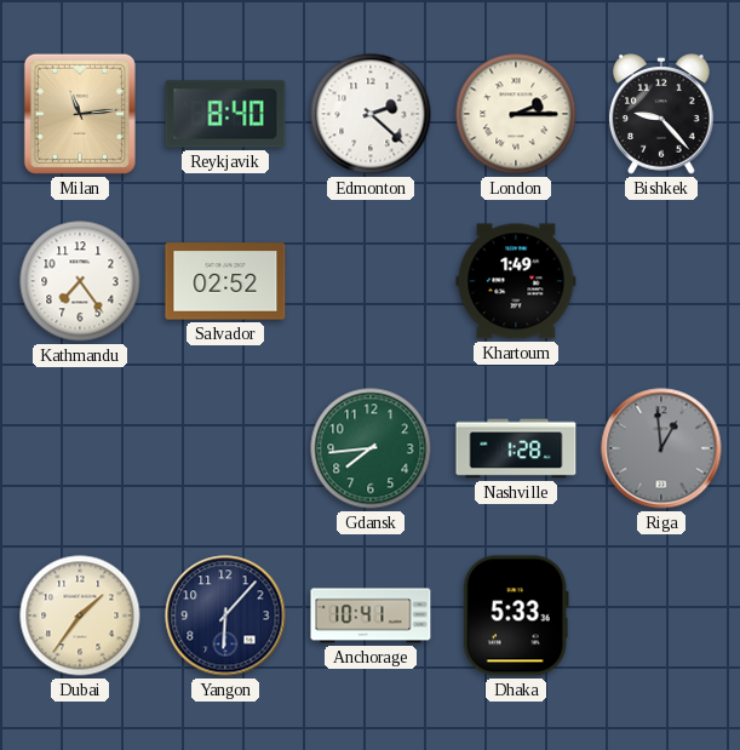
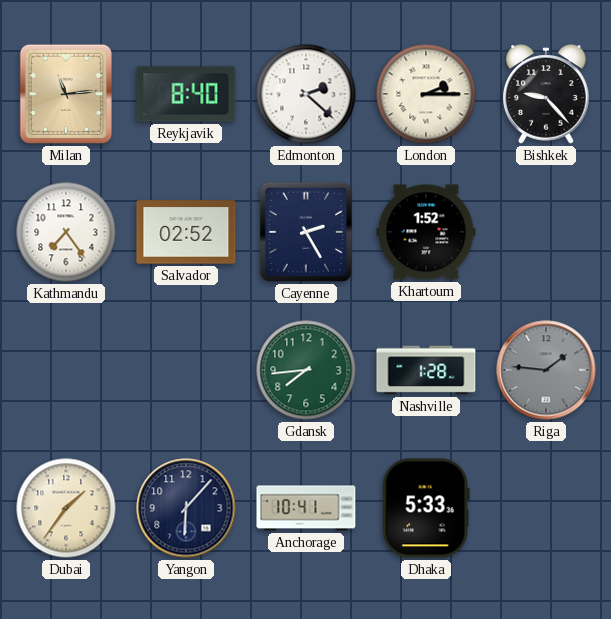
Cayenne: none -> 2:25 (306, 232)
Khartoum: 1:49 -> 1:52 (426, 232)
Riga: 12:59 -> 1:46 (546, 370)
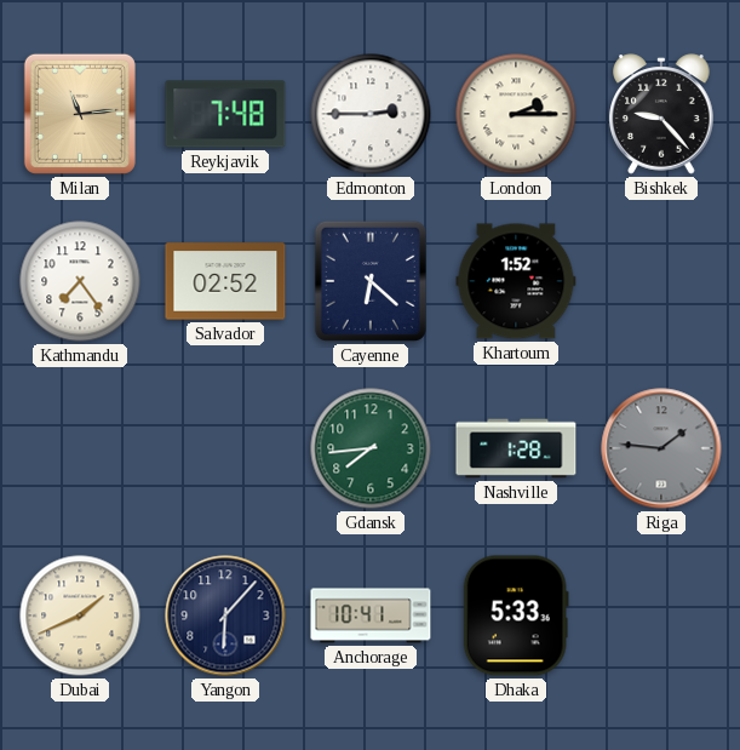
Reykjavik: 8:40 -> 7:48 (225, 114)
Edmonton: 2:22 -> 2:45 (371, 114)
Cayenne: 2:25 -> 6:22 (371, 281)
Dubai: 1:36 -> 1:41 (80, 616)
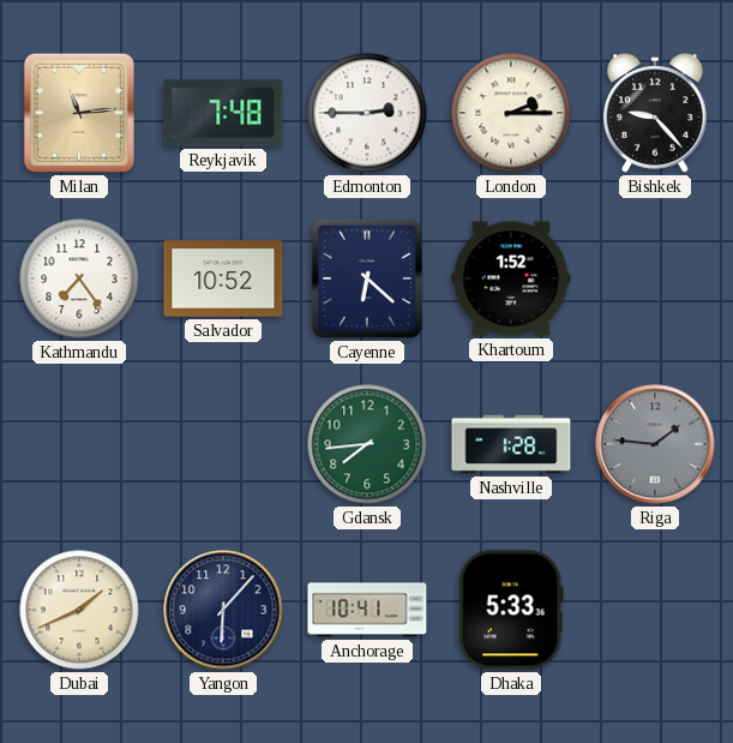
Salvador: 02:52 -> 10:52 (223, 278)
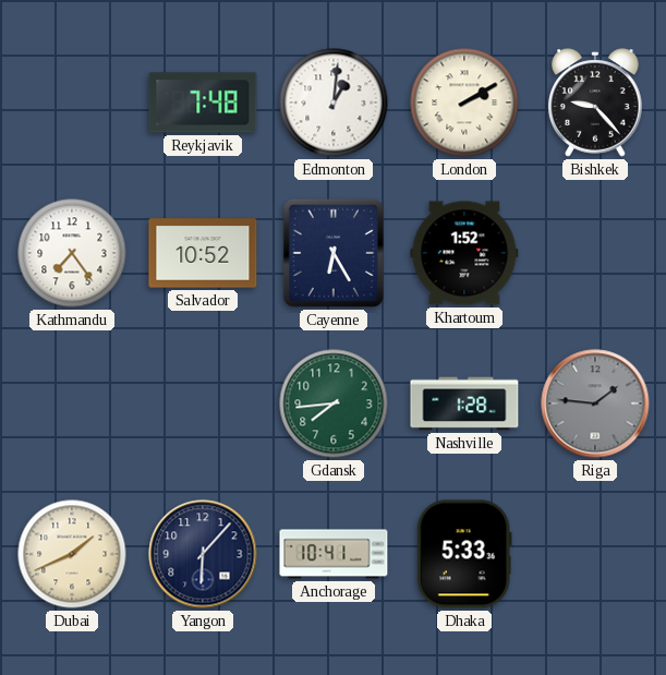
Milan: 11:14 -> none (79, 113)
Edmonton: 2:45 -> 1:01 (334, 103)
London: 2:15 -> 2:10 (464, 103)
Cayenne: 6:22 -> 6:25 (334, 253)
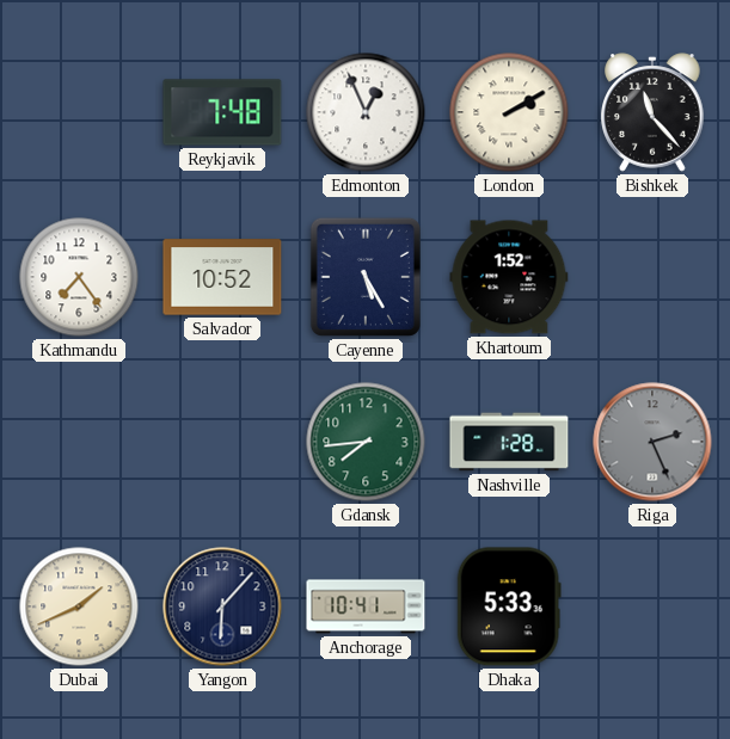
Edmonton: 1:01 -> 12:56 (366, 112)
Bishkek: 9:23 -> 11:23 (652, 112)
Cayenne: 6:25 -> 5:25 (366, 277)
Riga: 1:46 -> 2:26 (652, 442)
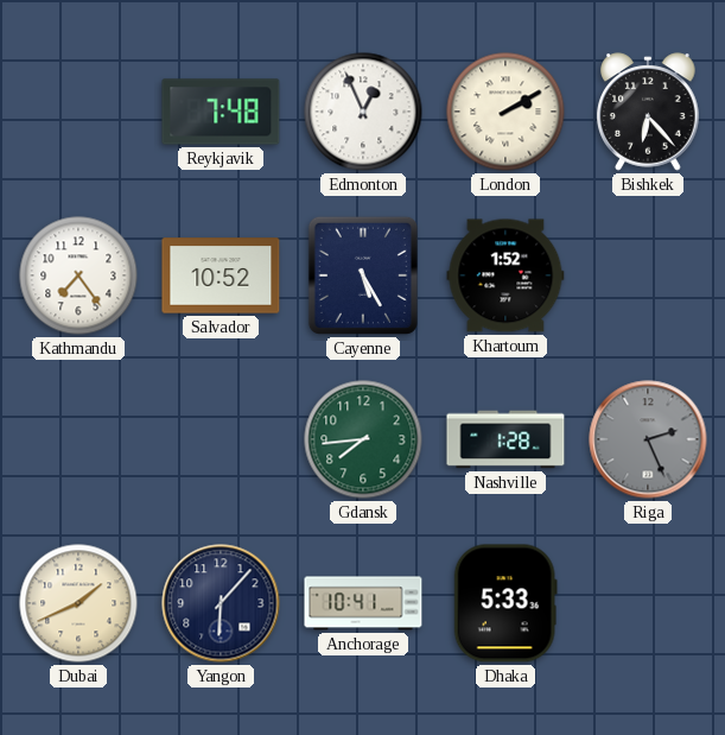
Bishkek: 11:23 -> 6:23 (648, 112)
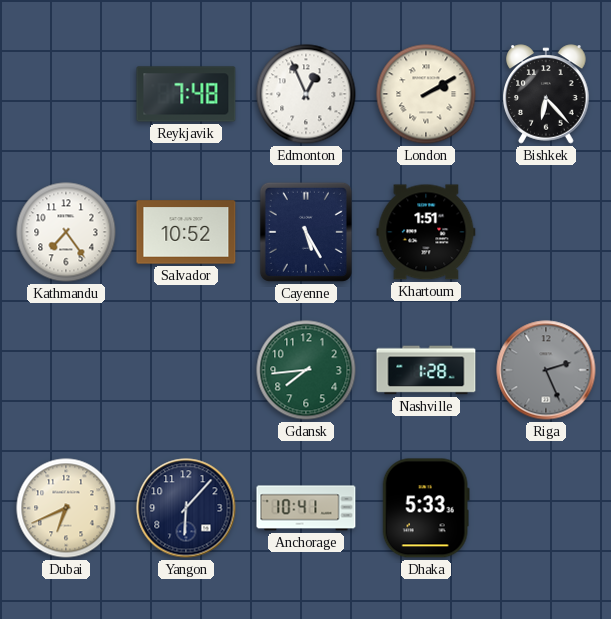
Khartoum: 1:52 -> 1:51 (426, 232)
Dubai: 1:41 -> 6:41 (66, 508)
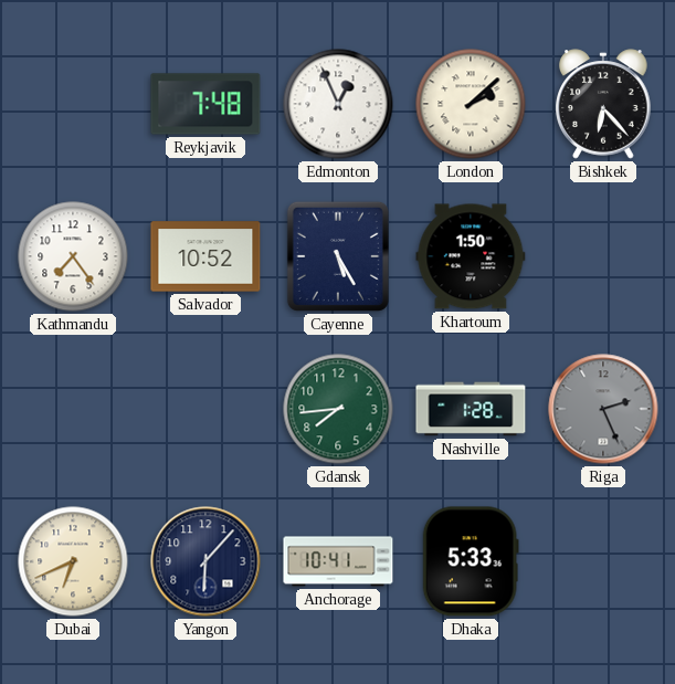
London: 2:10 -> 2:08 (471, 104)
Khartoum: 1:51 -> 1:50 (471, 256)
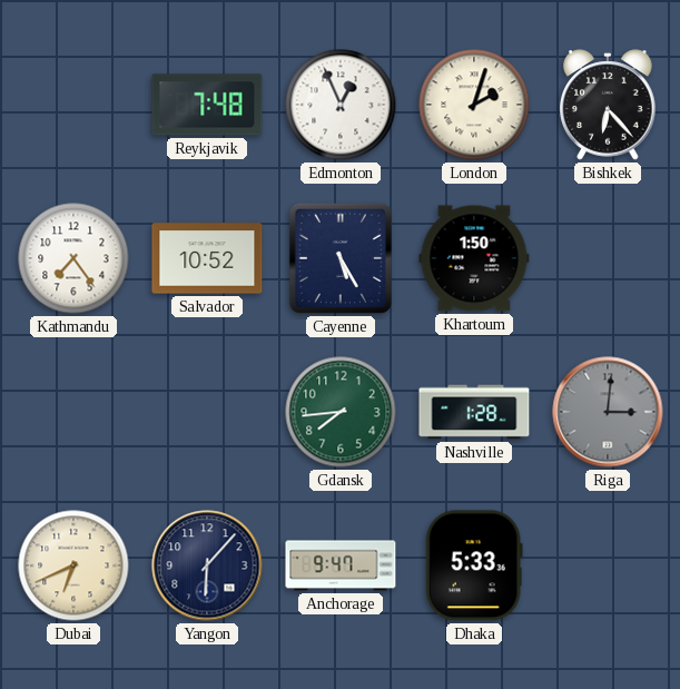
London: 2:08 -> 2:03 (474, 105)
Riga: 2:26 -> 3:01 (608, 412)
Anchorage: 10:41 -> 9:47 (341, 565)
